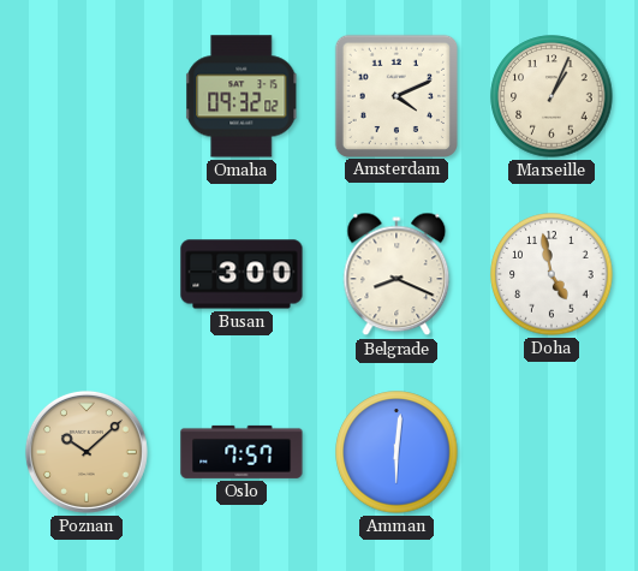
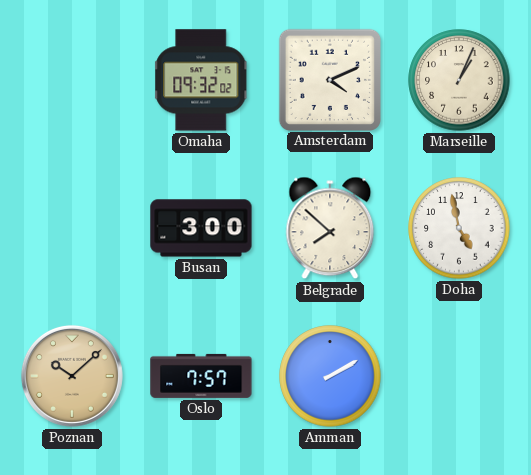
Belgrade: 8:19 -> 7:52 (330, 228)
Amman: 6:01 -> 2:10 (330, 376)
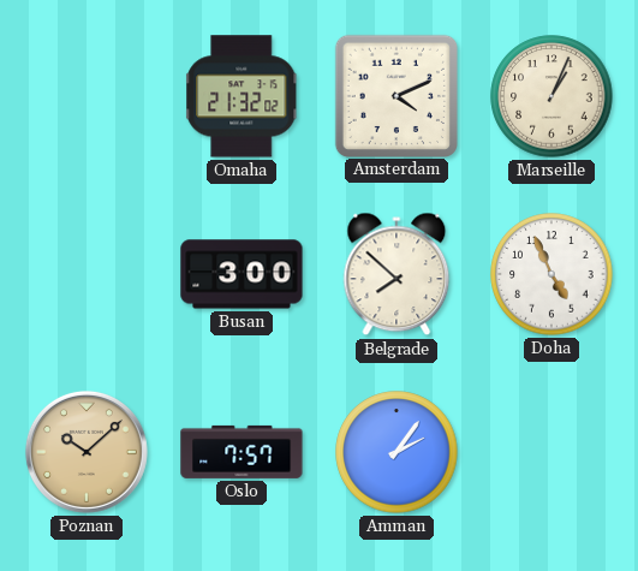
Omaha: 09:32 -> 21:32 (242, 96)
Doha: 4:58 -> 4:56 (551, 274)
Amman: 2:10 -> 2:06 (396, 452)
